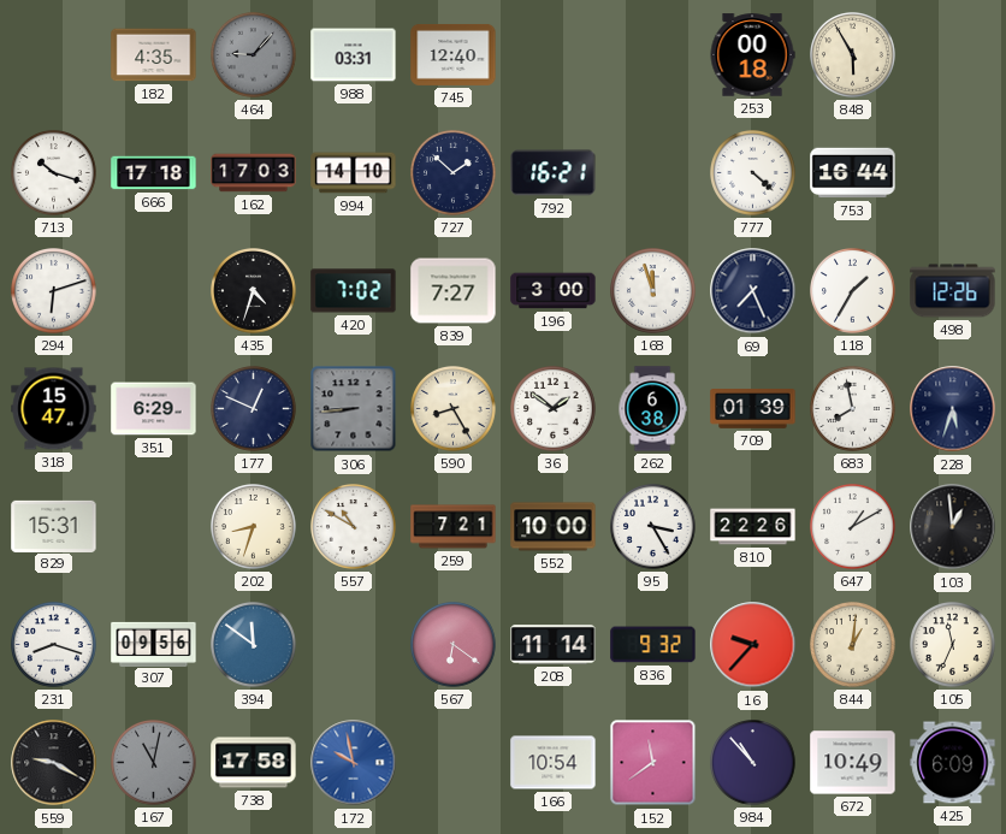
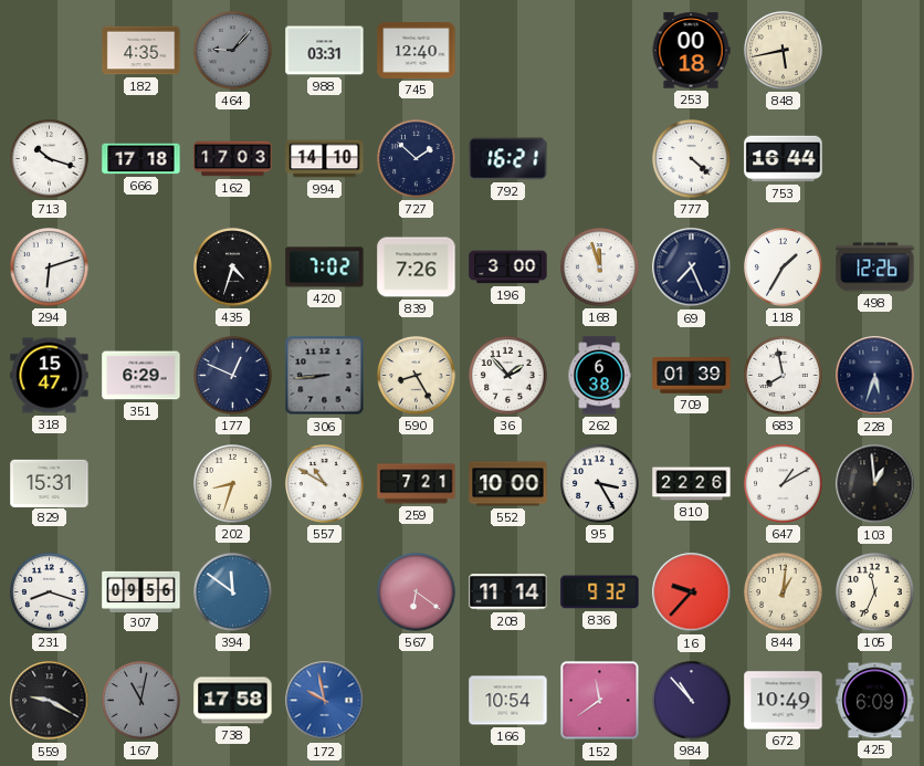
848: 5:55 -> 5:43 (784, 51)
839: 7:27 -> 7:26 (417, 267)
36: 1:51 -> 1:53 (508, 376)
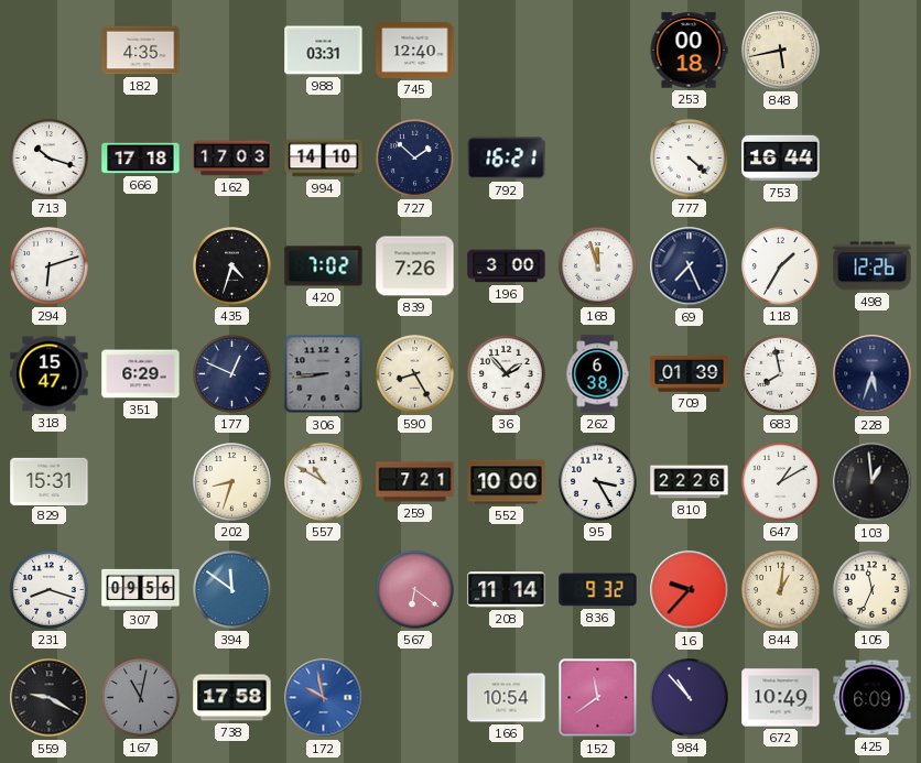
464: 9:07 -> none (233, 51)
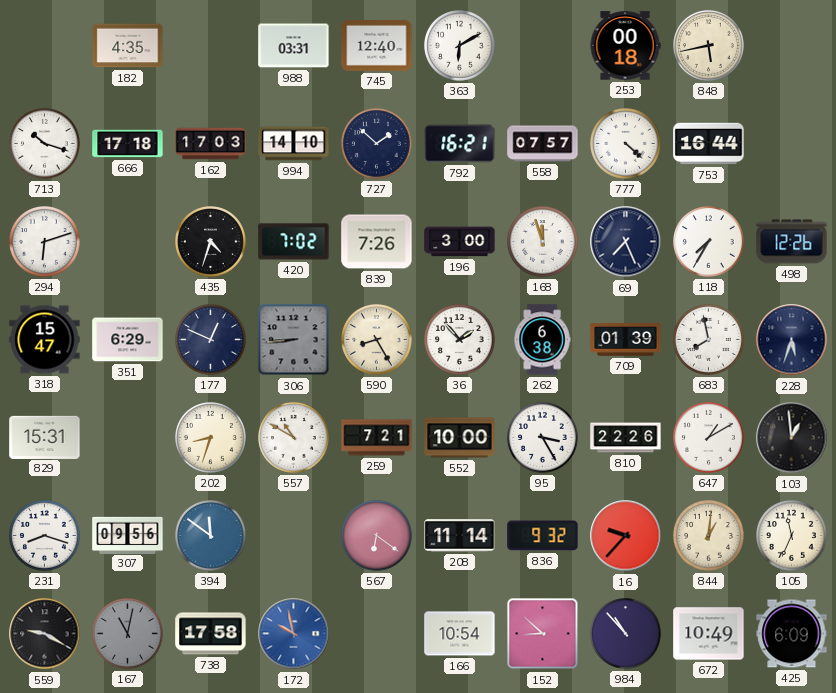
363: none -> 6:10 (460, 46)
558: none -> 07:57 (543, 144)
118: 1:35 -> 7:35 (709, 242)
152: 11:39 -> 8:52 (543, 634)
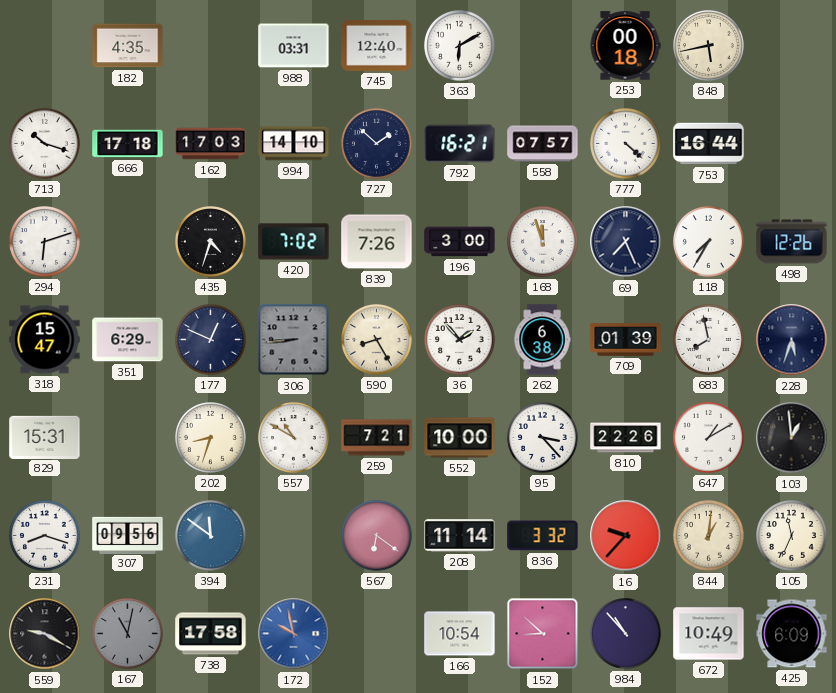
95: 3:25 -> 3:23 (543, 438)
836: 9:32 -> 3:32 (543, 536)
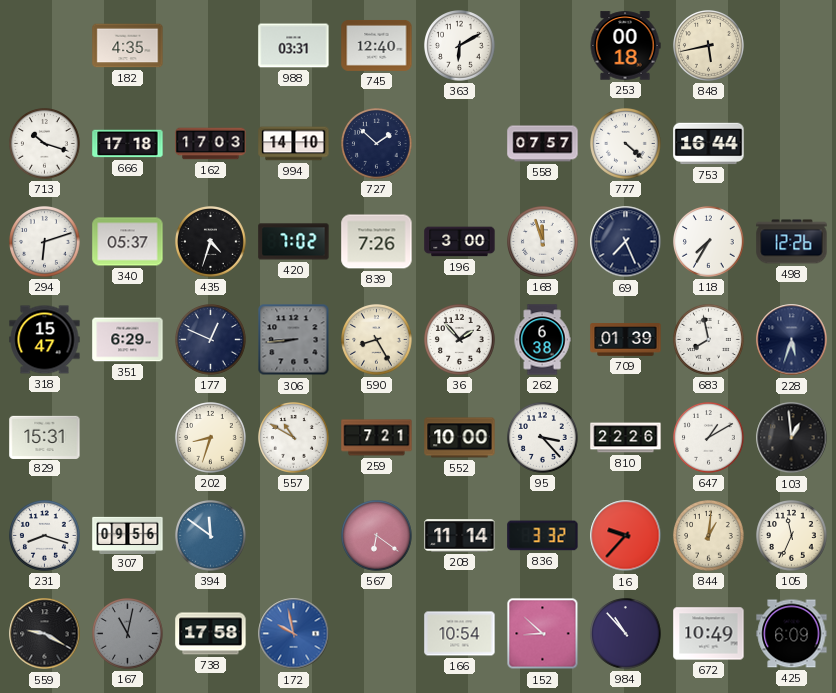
792: 16:21 -> none (460, 144)
340: none -> 05:37 (128, 242)
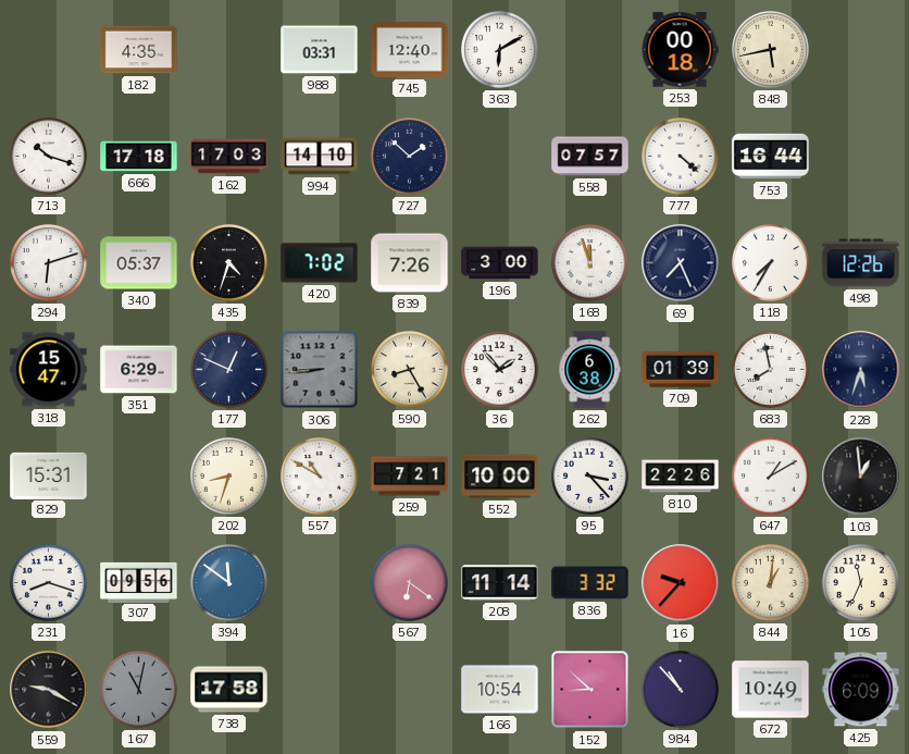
172: 9:58 -> none (294, 634)
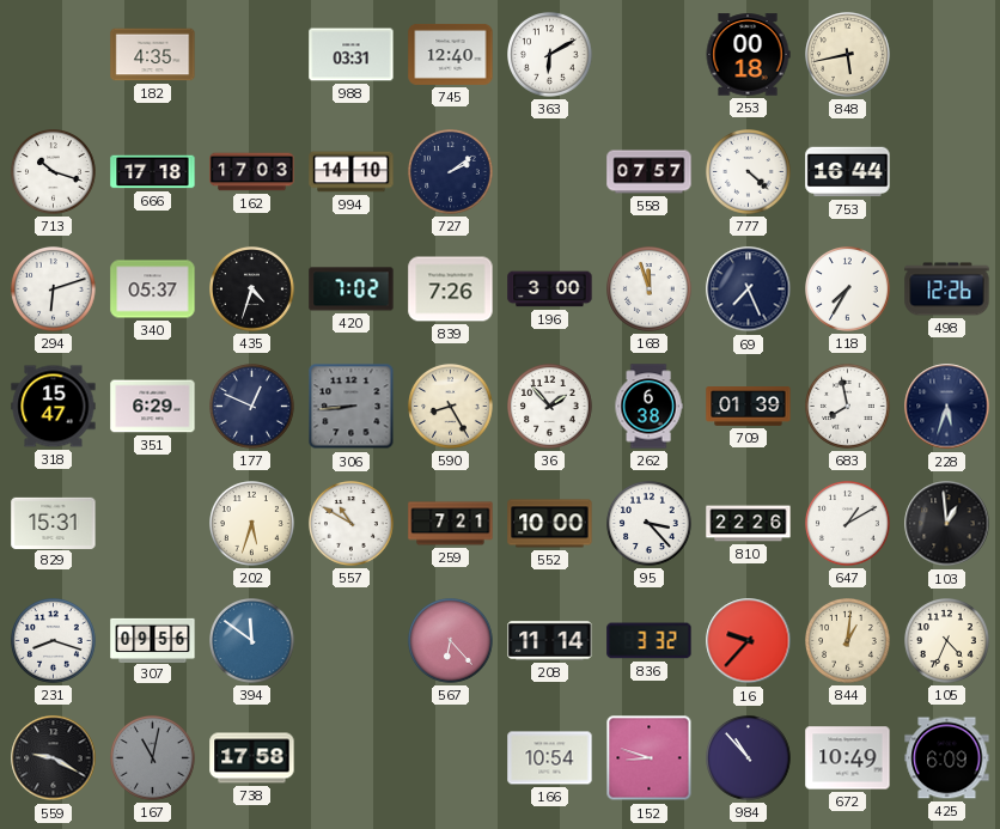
727: 1:52 -> 2:09 (451, 172)
202: 8:33 -> 5:33 (252, 524)
567: 6:21 -> 6:23 (451, 641)
105: 11:34 -> 4:34 (947, 641)
152: 8:52 -> 8:48 (650, 758)
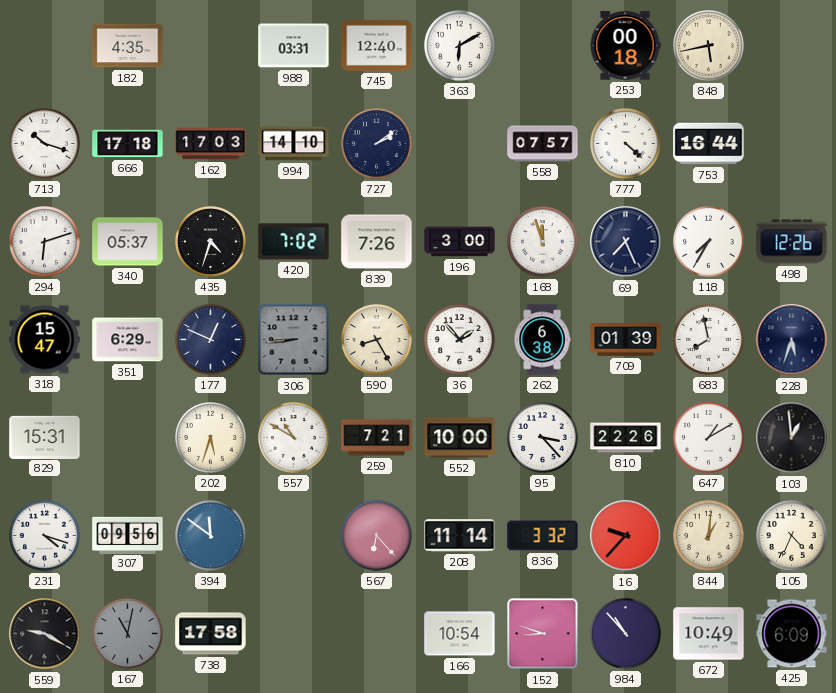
231: 8:18 -> 4:18 (45, 536)
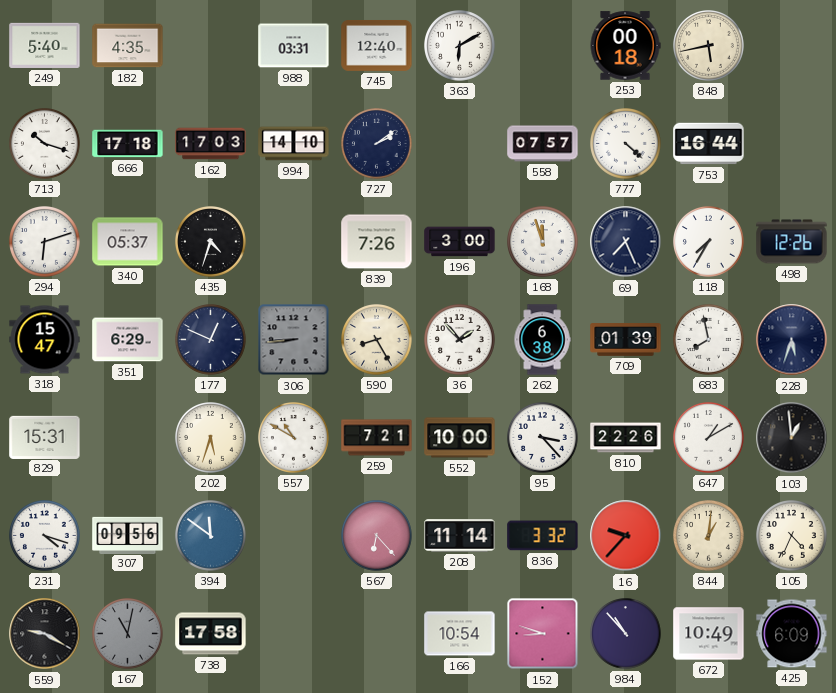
249: none -> 5:40 (45, 45)
420: 7:02 -> none (294, 242)
